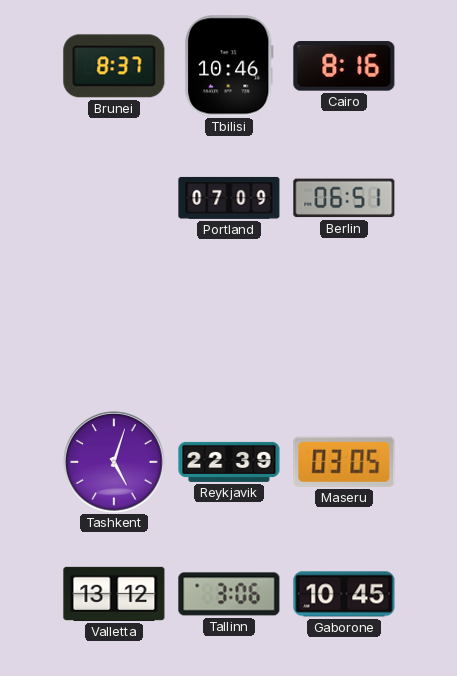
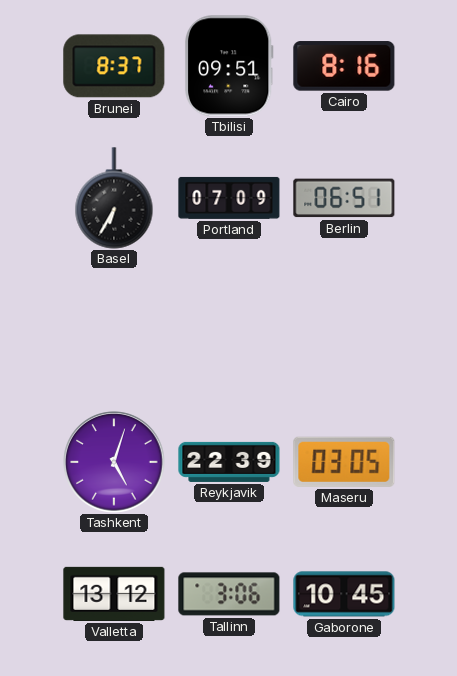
Tbilisi: 10:46 -> 09:51 (229, 66)
Basel: none -> 6:35 (114, 198)
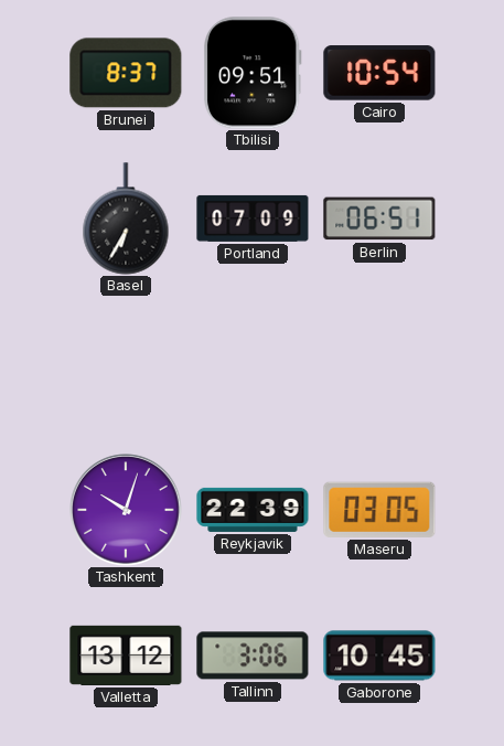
Cairo: 8:16 -> 10:54 (379, 73)
Tashkent: 5:03 -> 10:03 (126, 510)
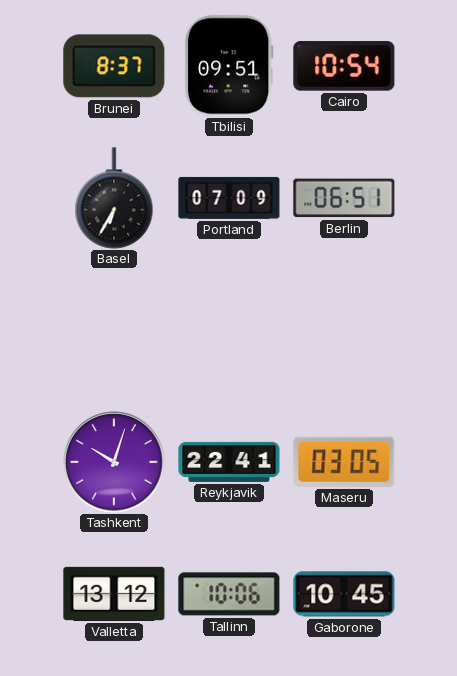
Reykjavik: 22:39 -> 22:41 (229, 462)
Tallinn: 3:06 -> 10:06 (229, 594)
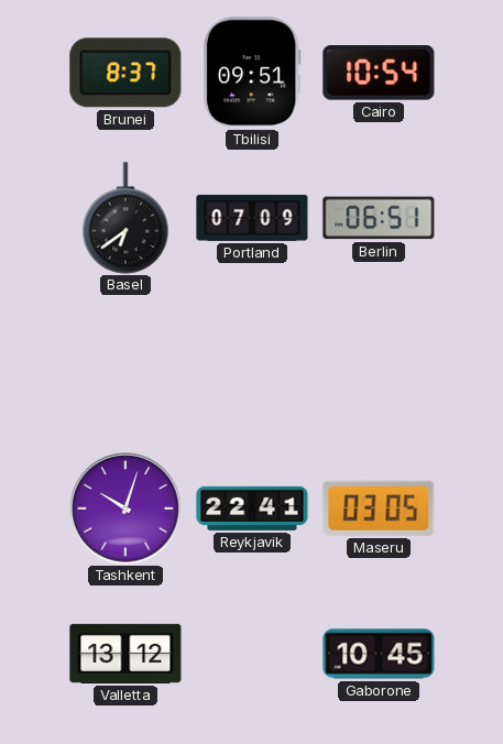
Basel: 6:35 -> 6:39 (125, 218)
Tallinn: 10:06 -> none (229, 594)
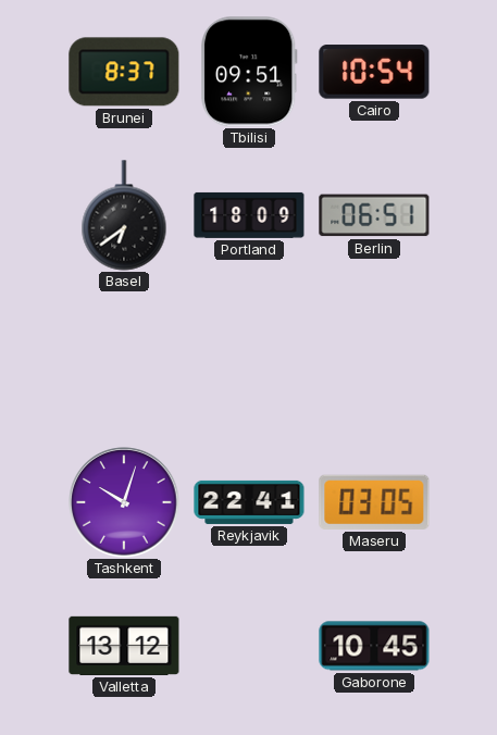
Portland: 07:09 -> 18:09 (249, 215)
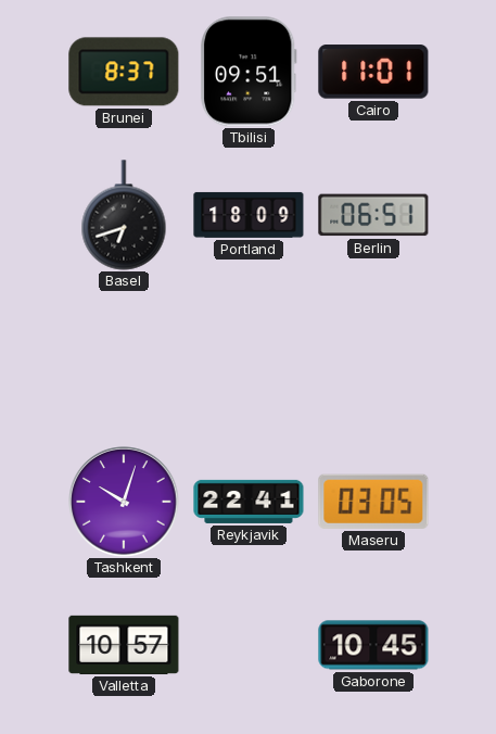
Cairo: 10:54 -> 11:01 (373, 72)
Basel: 6:39 -> 6:42 (124, 215)
Valletta: 13:12 -> 10:57 (124, 645)
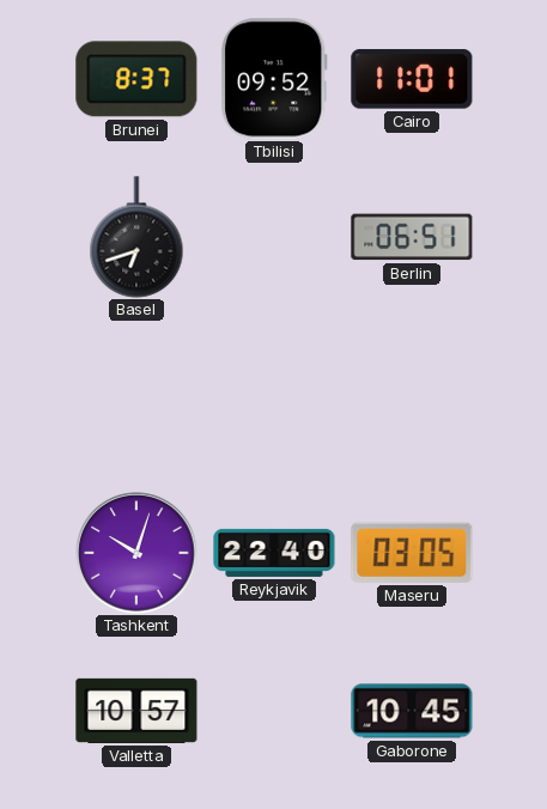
Tbilisi: 09:51 -> 09:52 (274, 79)
Portland: 18:09 -> none (249, 215)
Reykjavik: 22:41 -> 22:40 (274, 553)
